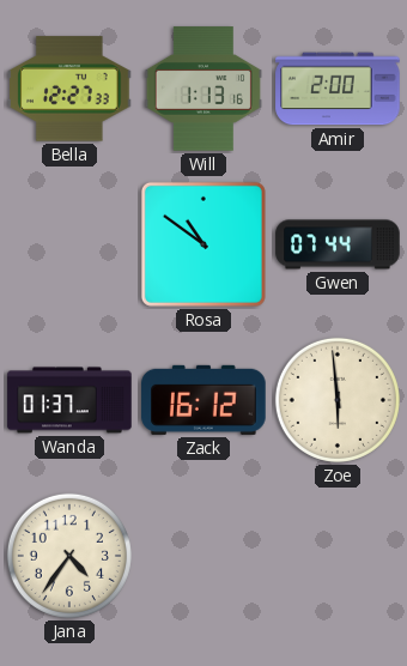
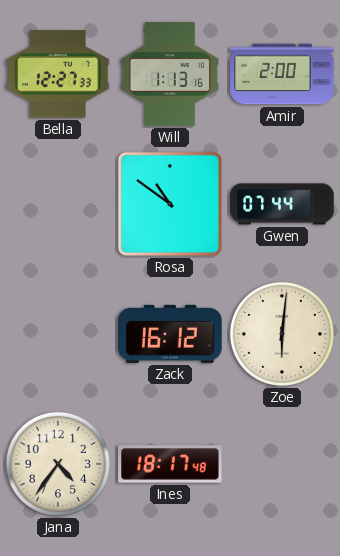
Wanda: 01:37 -> none (69, 400)
Zoe: 5:59 -> 6:01 (282, 334)
Ines: none -> 18:17 (170, 464)
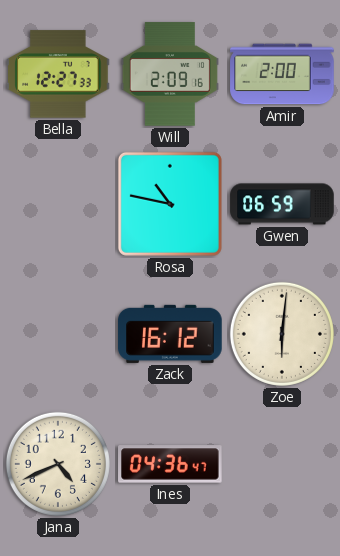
Will: 1:13 -> 2:09 (170, 74)
Rosa: 10:51 -> 10:47 (170, 204)
Gwen: 07:44 -> 06:59 (282, 204)
Jana: 4:36 -> 4:41 (58, 464)
Ines: 18:17 -> 04:36 (170, 464)
